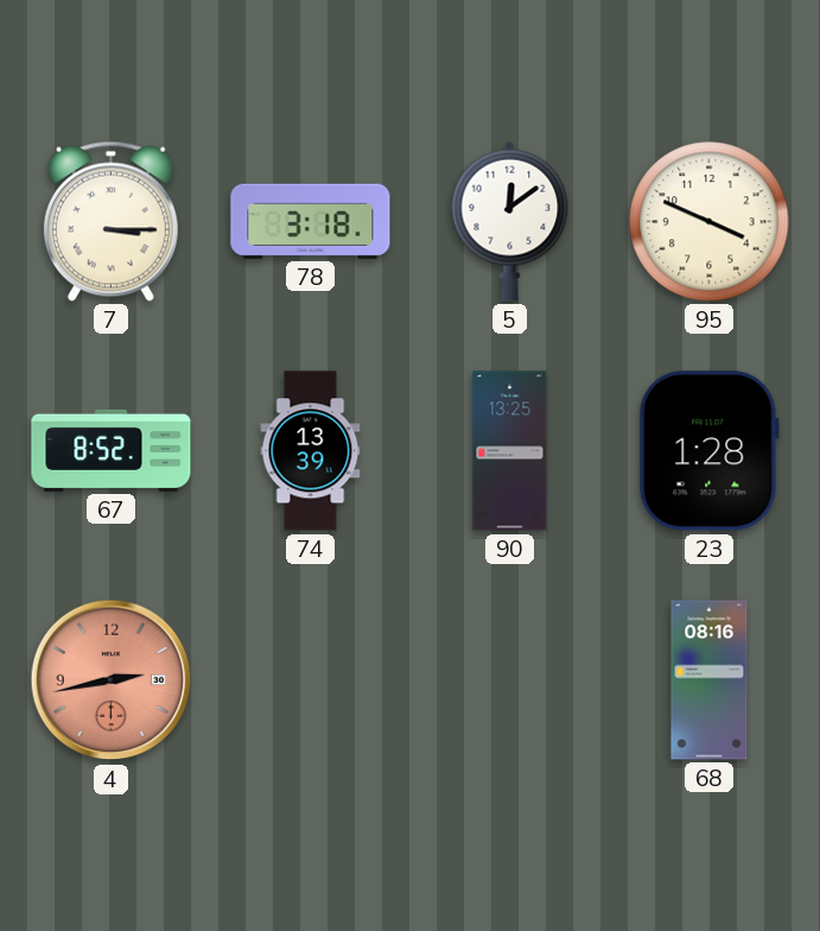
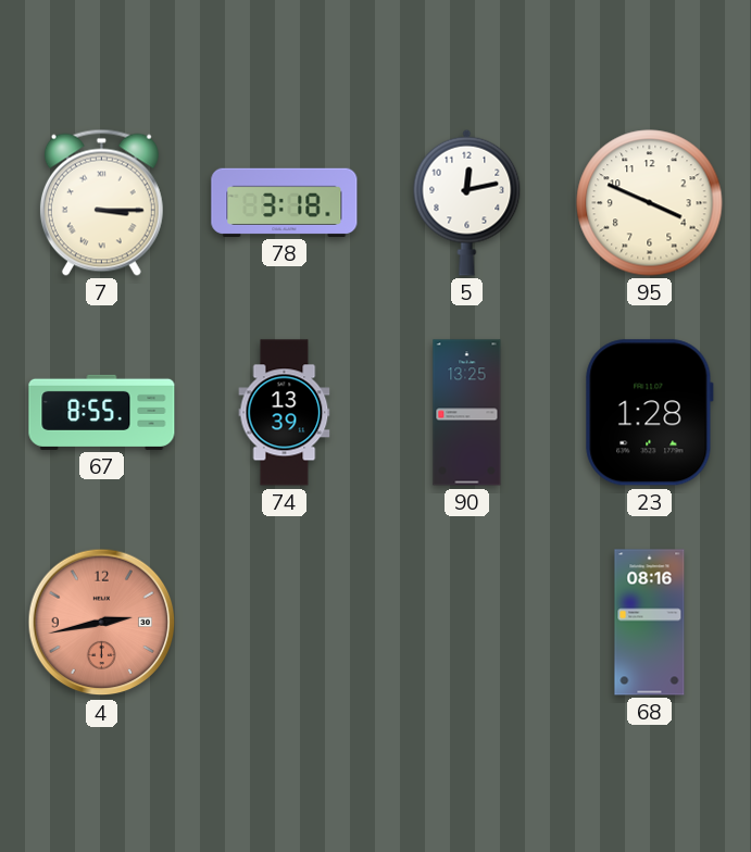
5: 12:09 -> 12:13 (467, 202)
67: 8:52 -> 8:55 (102, 412)
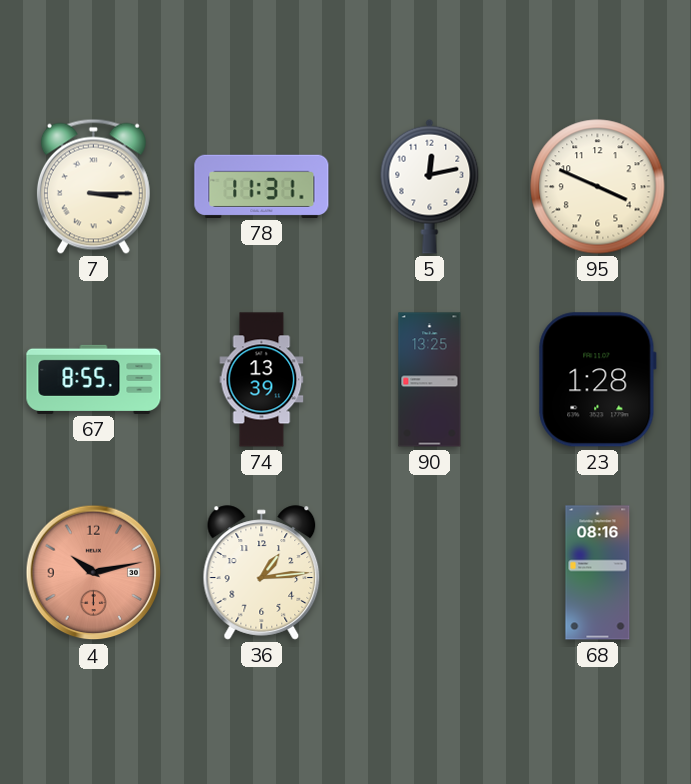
78: 3:18 -> 11:31 (262, 186)
4: 2:43 -> 10:13 (94, 573)
36: none -> 1:14 (262, 573)
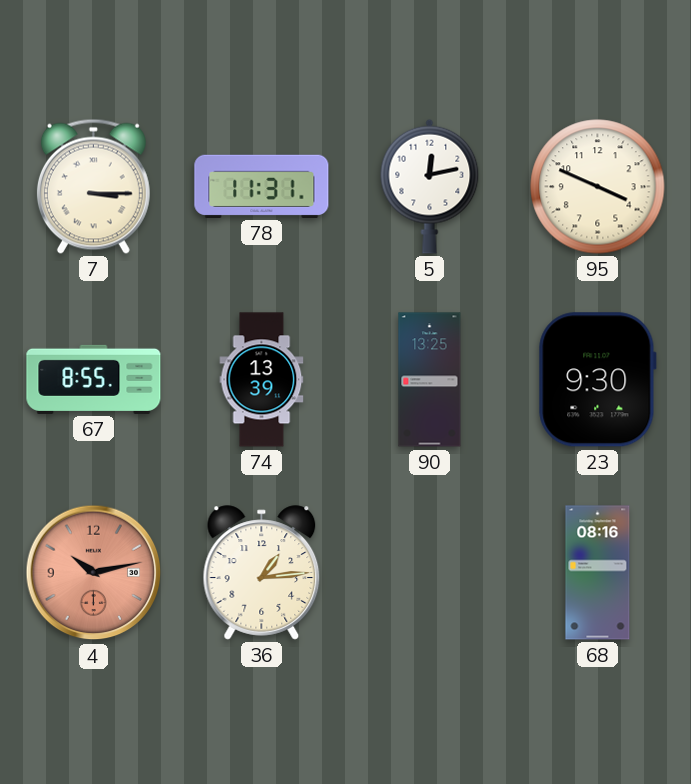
23: 1:28 -> 9:30 (597, 380)
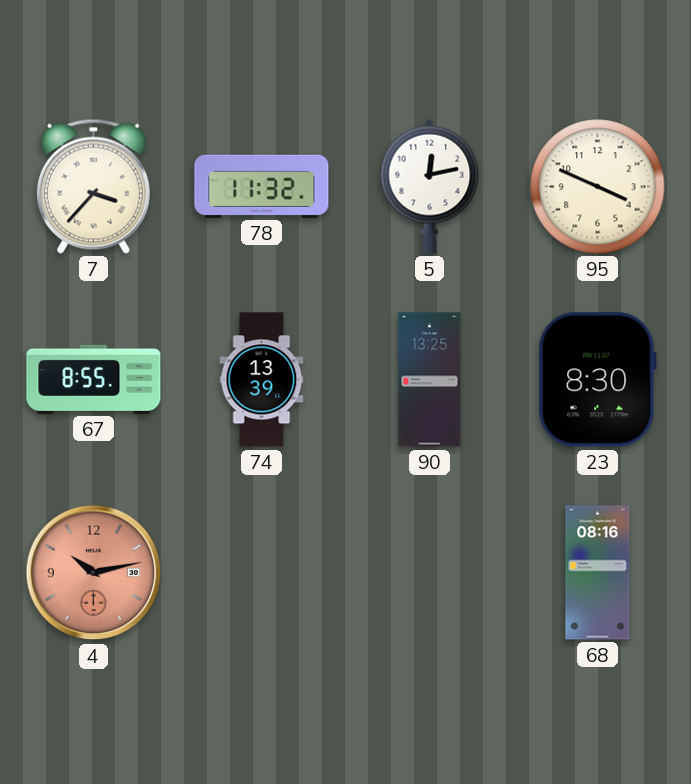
7: 3:15 -> 3:37 (93, 186)
78: 11:31 -> 11:32 (262, 186)
23: 9:30 -> 8:30 (597, 380)
36: 1:14 -> none (262, 573)
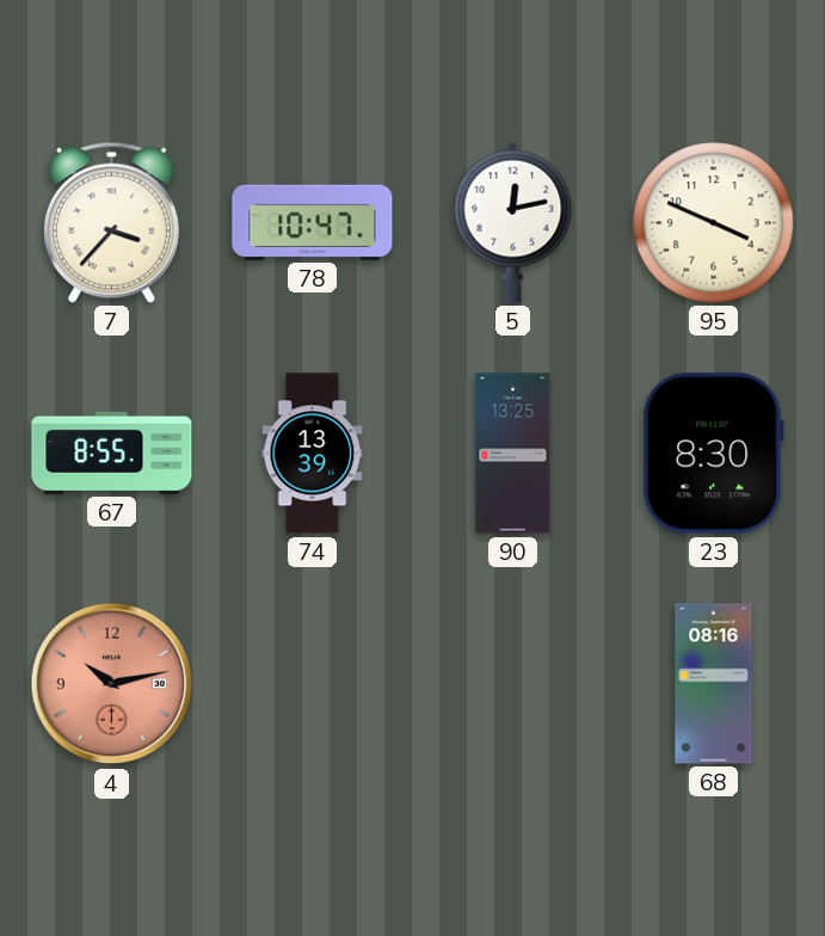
78: 11:32 -> 10:47 (313, 222)
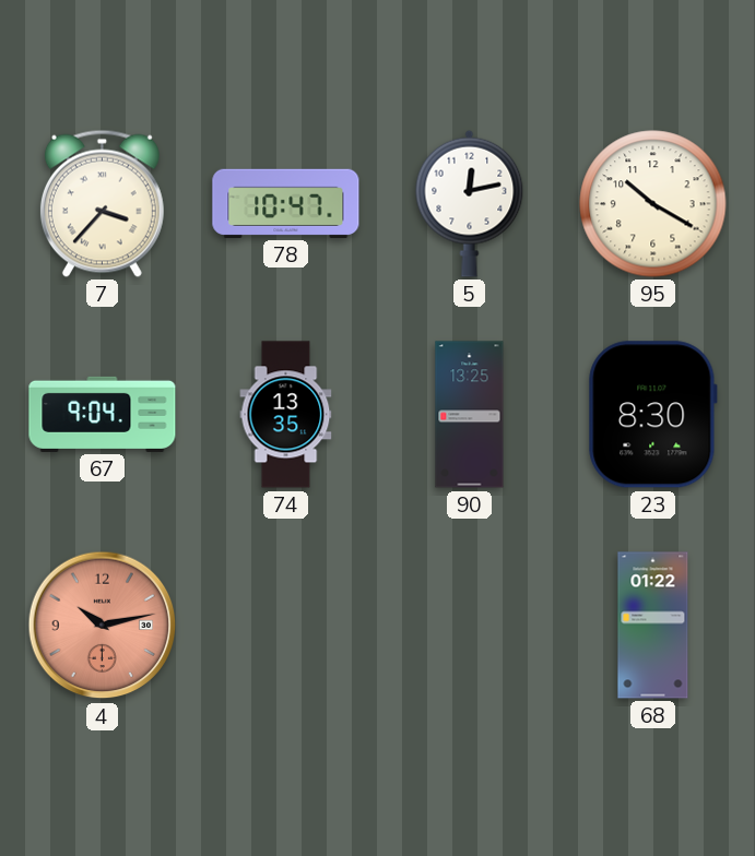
95: 3:49 -> 10:20 (653, 204)
67: 8:55 -> 9:04 (103, 414)
74: 13:39 -> 13:35 (286, 415)
68: 08:16 -> 01:22 (653, 626)
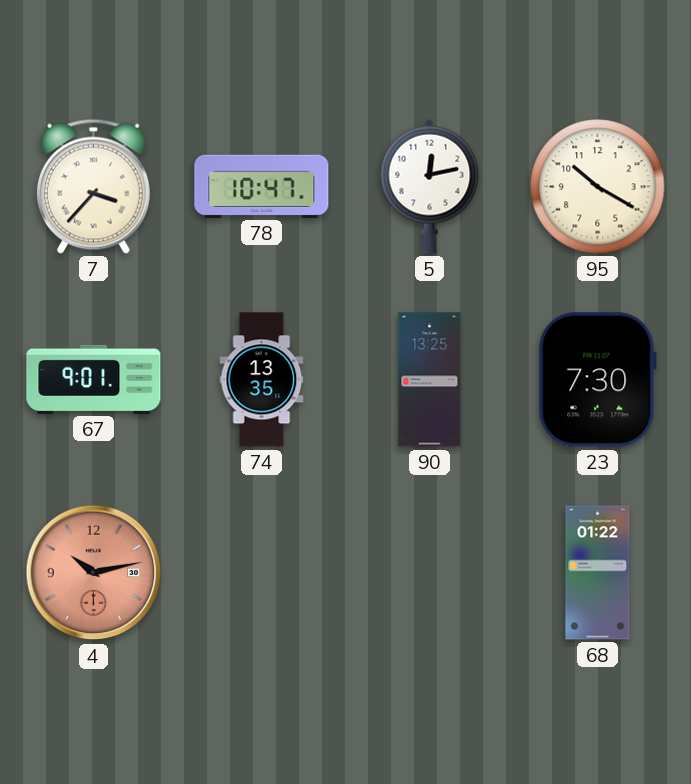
67: 9:04 -> 9:01 (94, 379)
23: 8:30 -> 7:30 (597, 380)
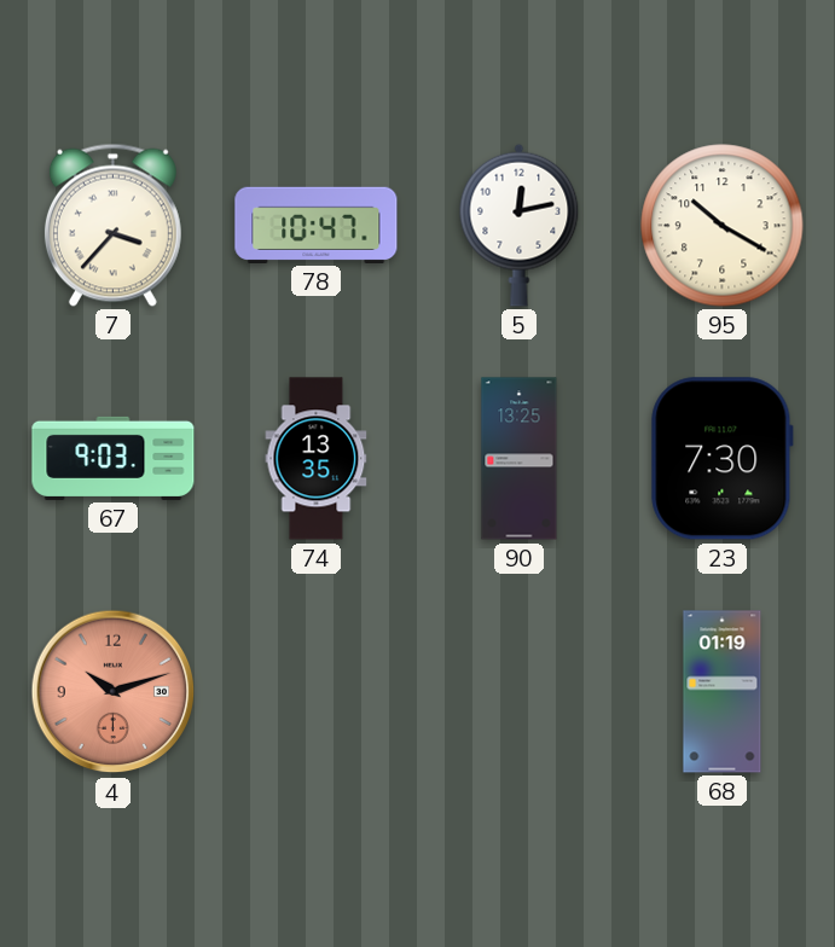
67: 9:01 -> 9:03 (114, 458)
4: 10:13 -> 10:12 (114, 692)
68: 01:22 -> 01:19 (723, 692)
